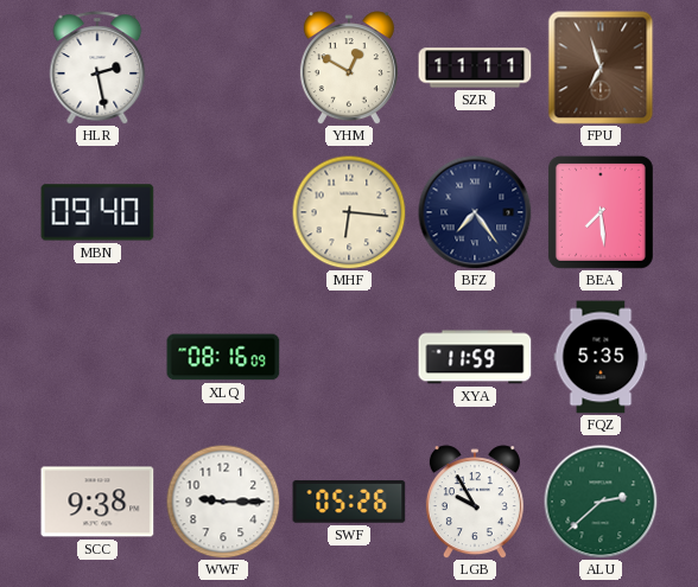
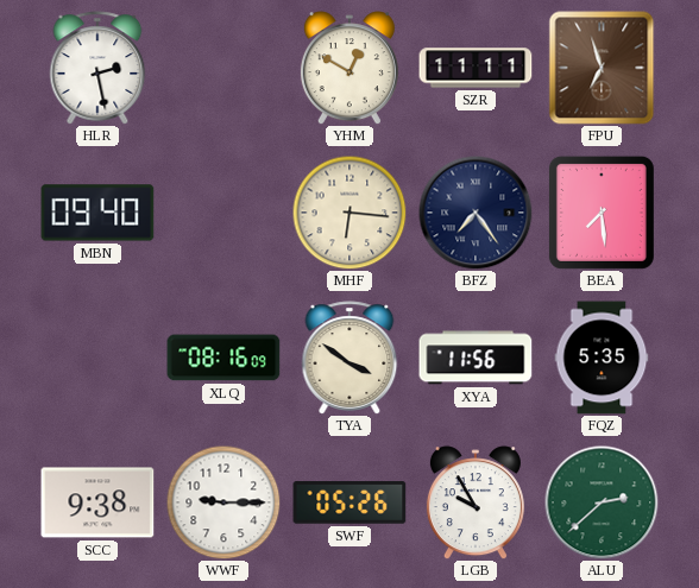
TYA: none -> 3:51 (349, 358)
XYA: 11:59 -> 11:56 (476, 358)
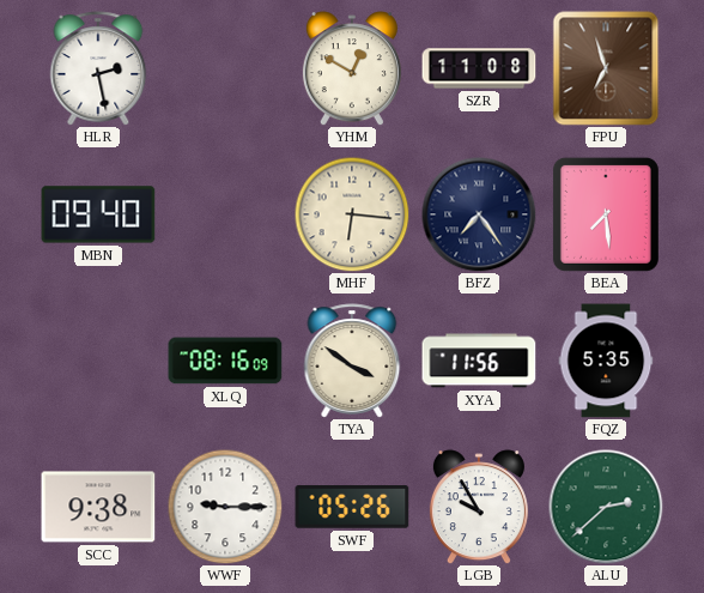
SZR: 11:11 -> 11:08 (479, 68)
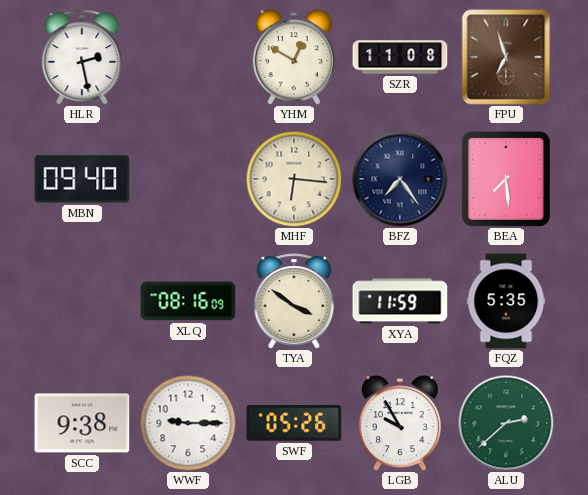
XYA: 11:56 -> 11:59 (400, 301)
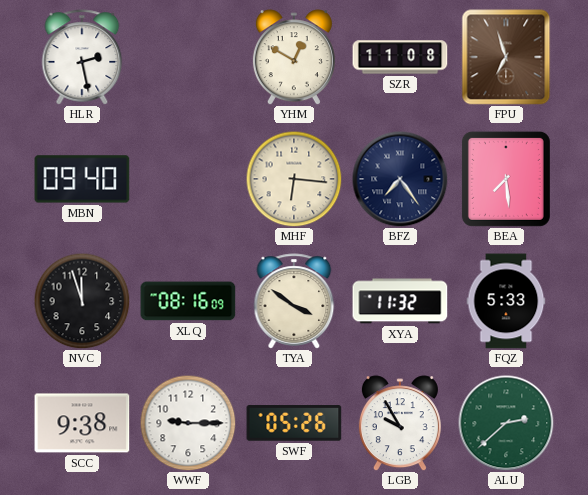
NVC: none -> 11:57 (82, 301)
XYA: 11:59 -> 11:32 (400, 301)
FQZ: 5:35 -> 5:33 (506, 301)
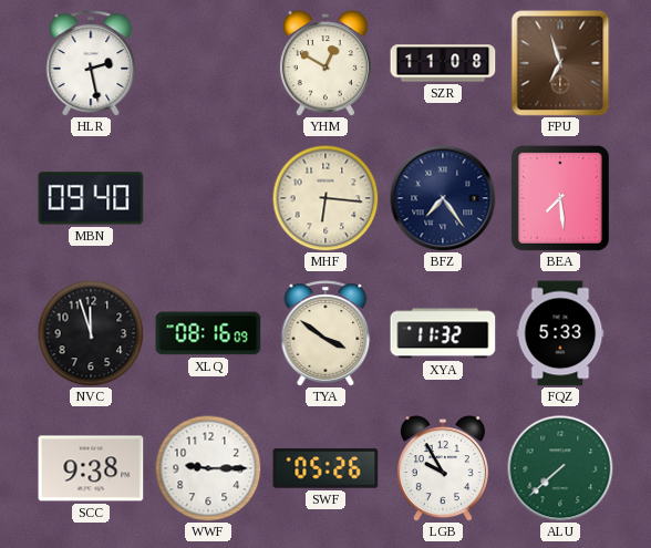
ALU: 2:38 -> 7:38 (560, 468)
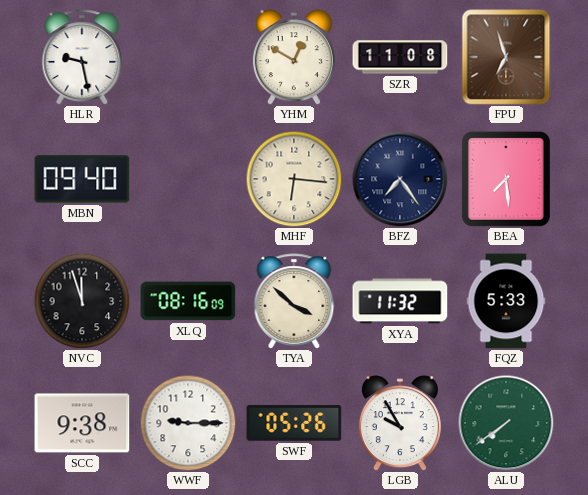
HLR: 2:28 -> 9:28 (82, 57)
TYA: 3:51 -> 3:52 (294, 301)
ALU: 7:38 -> 7:39 (506, 423)
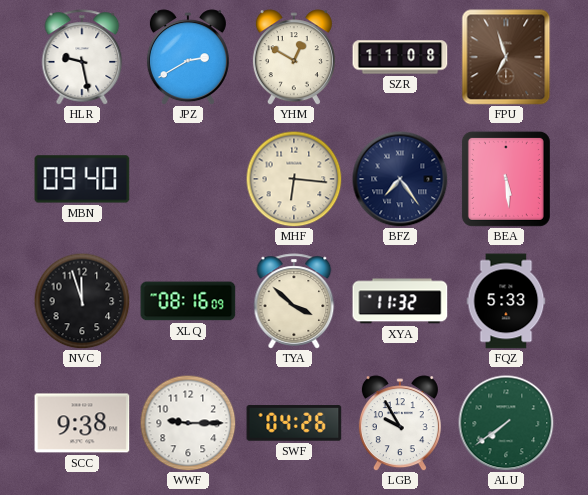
JPZ: none -> 2:40 (188, 57)
BEA: 7:29 -> 5:29 (506, 179)
SWF: 05:26 -> 04:26 (294, 423)
